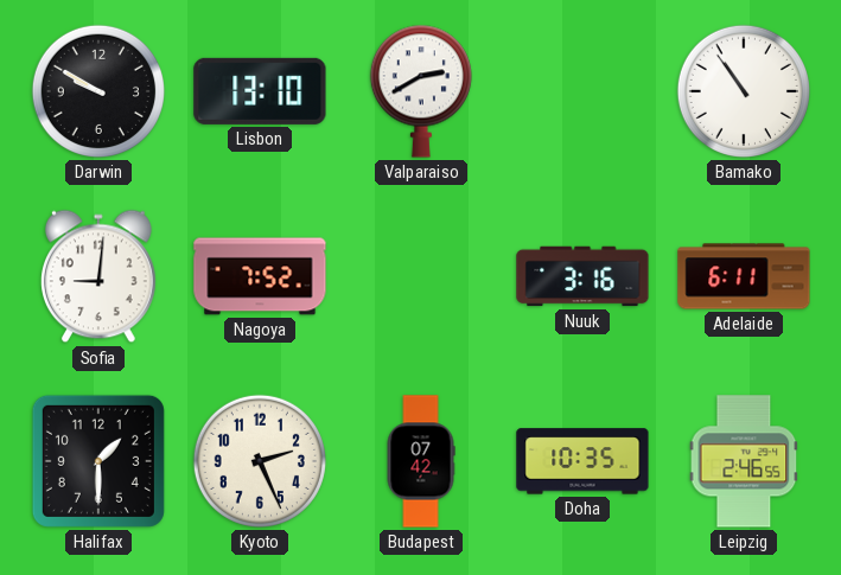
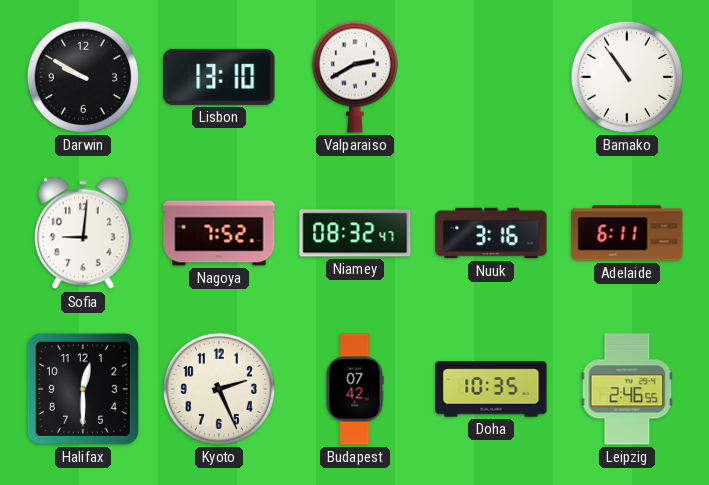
Niamey: none -> 08:32 (355, 233)
Halifax: 1:30 -> 12:30 (83, 389)
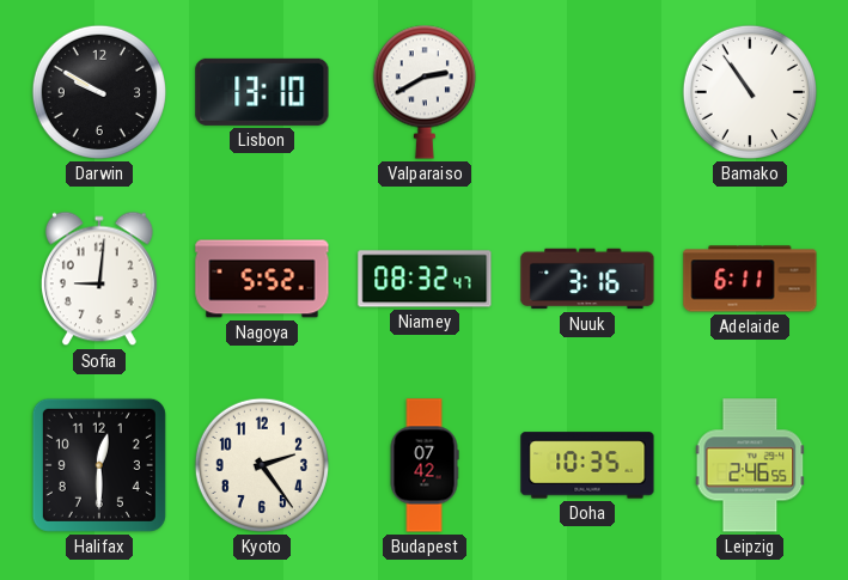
Nagoya: 7:52 -> 5:52 (262, 279)
Kyoto: 2:26 -> 2:24 (262, 465)
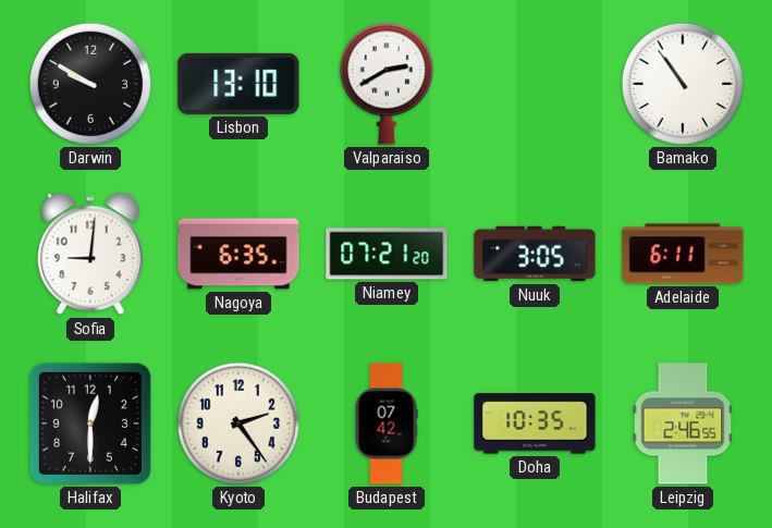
Nagoya: 5:52 -> 6:35 (238, 254)
Niamey: 08:32 -> 07:21 (387, 254)
Nuuk: 3:16 -> 3:05 (535, 254)
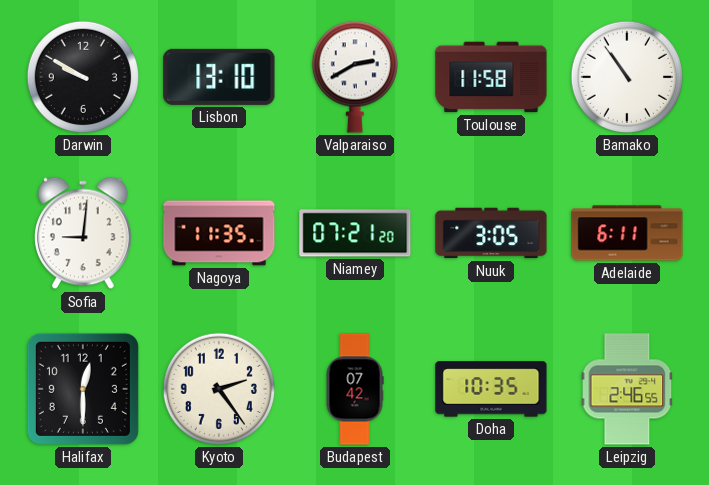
Toulouse: none -> 11:58 (491, 77)
Nagoya: 6:35 -> 11:35 (219, 233)
